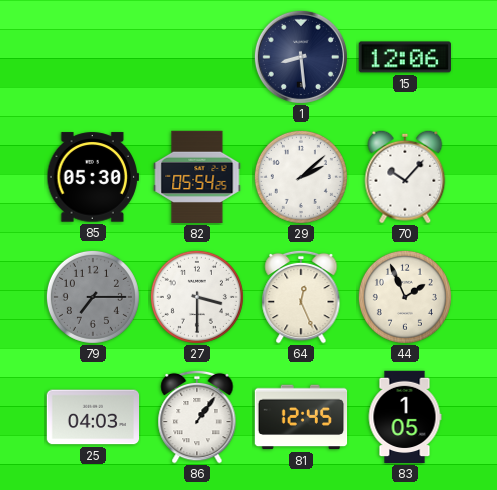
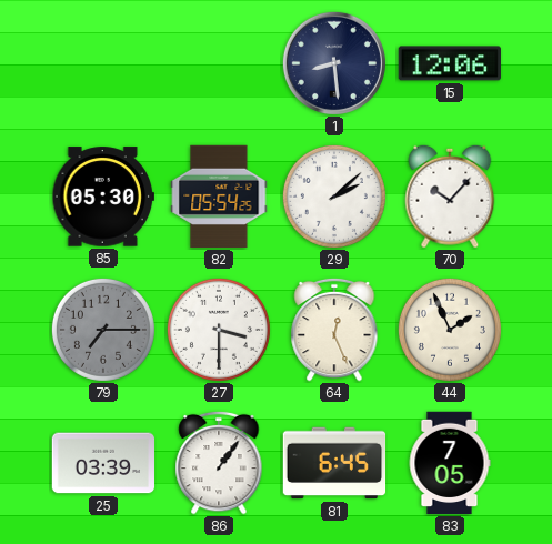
25: 04:03 -> 03:39 (103, 463)
81: 12:45 -> 6:45 (334, 463)
83: 1:05 -> 7:05 (450, 463)
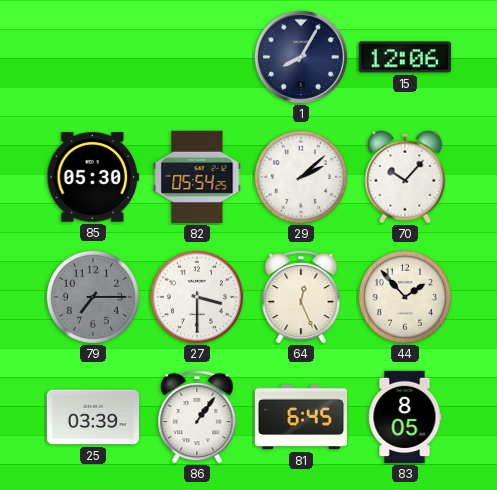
1: 8:29 -> 8:05 (301, 57)
44: 1:56 -> 1:53 (405, 297)
83: 7:05 -> 8:05 (405, 417)
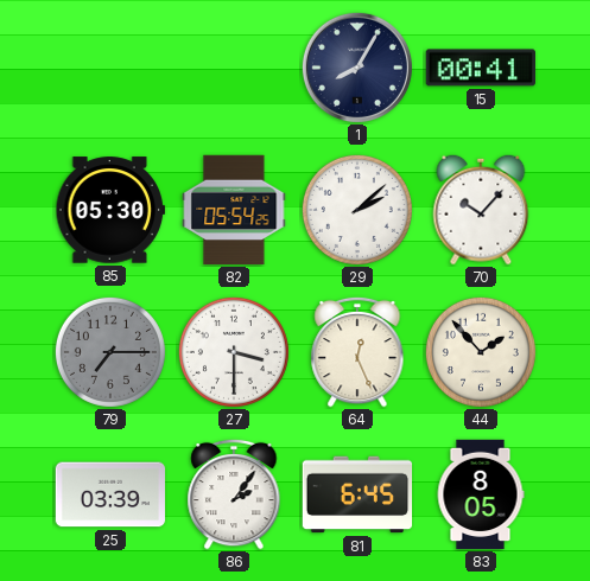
15: 12:06 -> 00:41 (480, 68)
86: 1:06 -> 2:06 (234, 494)
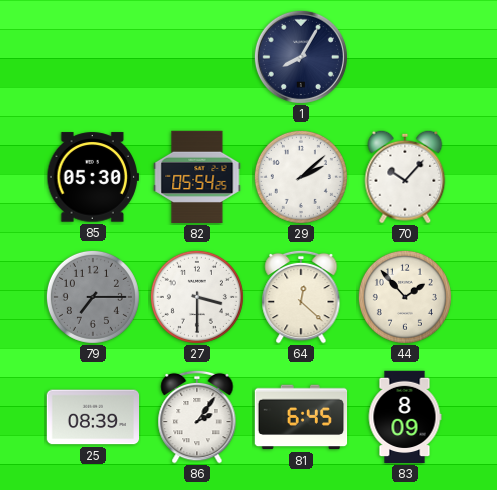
15: 00:41 -> none (480, 68)
64: 12:26 -> 12:22 (301, 297)
25: 03:39 -> 08:39 (93, 417)
83: 8:05 -> 8:09 (405, 417)
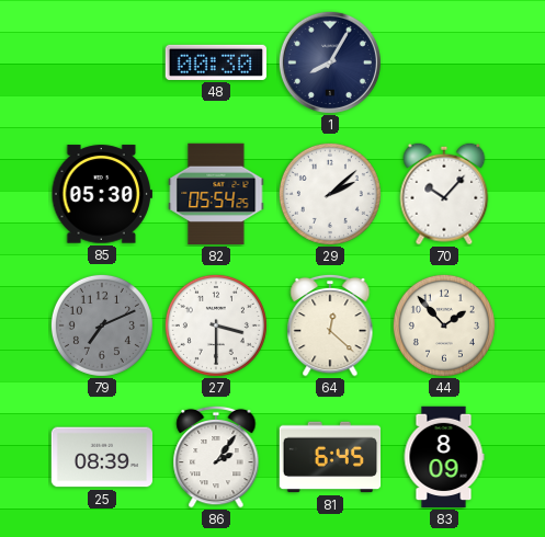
48: none -> 00:30 (215, 62)
79: 7:15 -> 7:11 (102, 325)
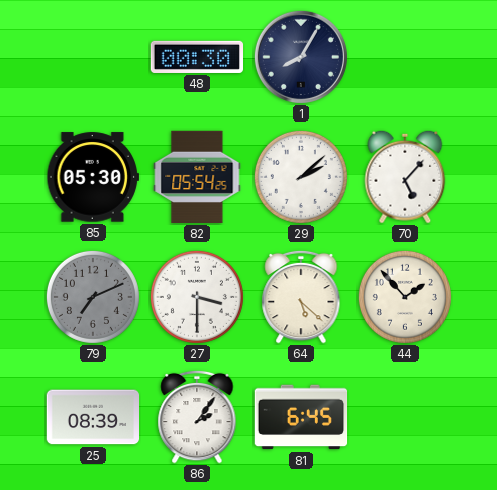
70: 10:07 -> 5:07 (405, 177)
64: 12:22 -> 5:22 (301, 297)
83: 8:09 -> none (444, 457)
